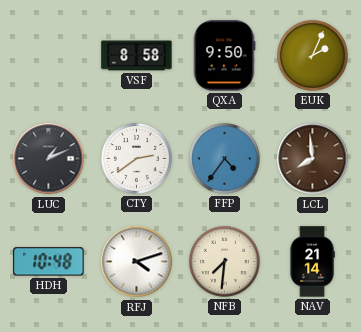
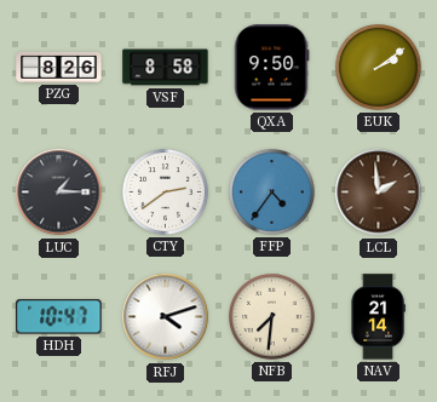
PZG: none -> 8:26 (59, 67)
EUK: 2:04 -> 2:09 (379, 68)
LUC: 1:11 -> 1:15 (59, 193)
LCL: 7:59 -> 1:59 (379, 193)
HDH: 10:48 -> 10:47 (59, 317)
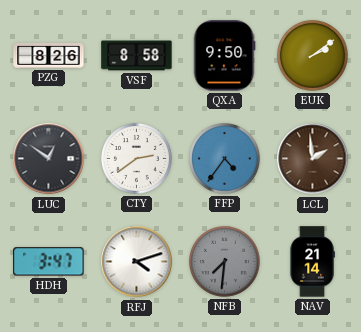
LUC: 1:15 -> 12:51 (49, 159)
HDH: 10:47 -> 3:47 (49, 262)
NFB dial: cream -> grey (225, 262)
